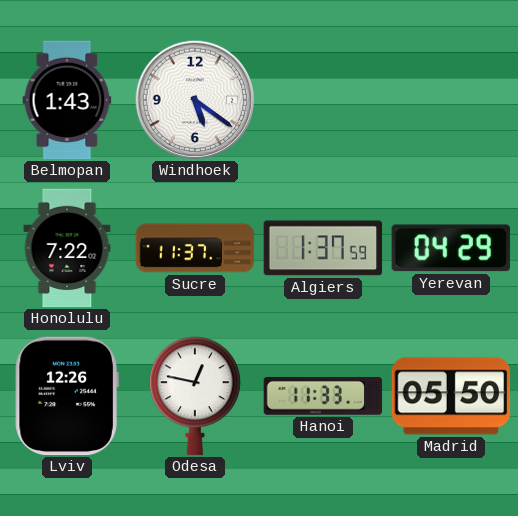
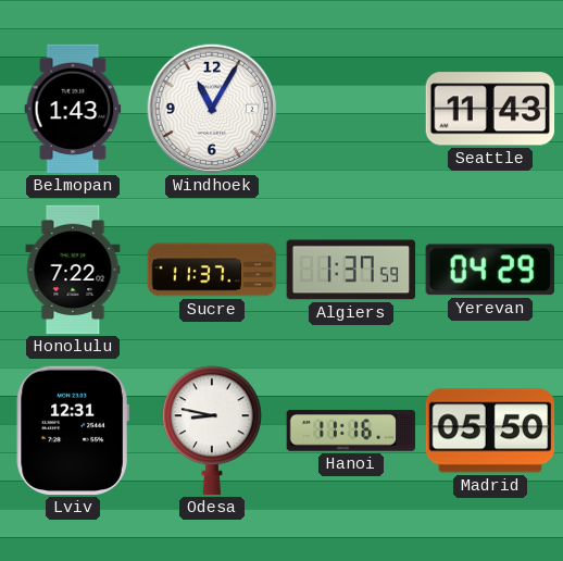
Windhoek: 5:21 -> 11:05 (212, 109)
Seattle: none -> 11:43 (490, 109)
Lviv: 12:26 -> 12:31 (73, 431)
Odesa: 12:47 -> 8:47 (212, 431)
Hanoi: 11:33 -> 11:16 (351, 431)
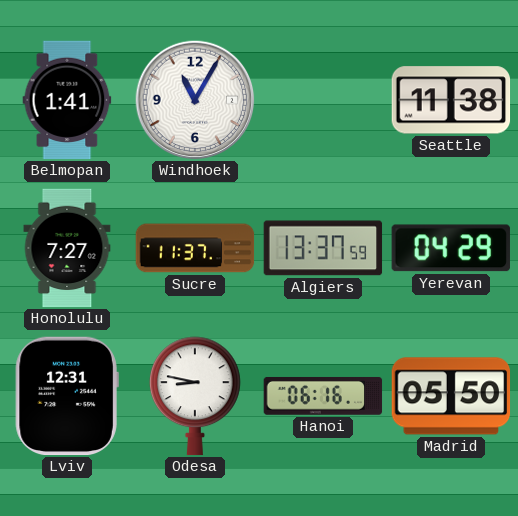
Belmopan: 1:43 -> 1:41 (67, 100)
Seattle: 11:43 -> 11:38 (451, 100)
Honolulu: 7:22 -> 7:27 (67, 248)
Algiers: 1:37 -> 13:37 (323, 248)
Hanoi: 11:16 -> 06:16 (323, 396)
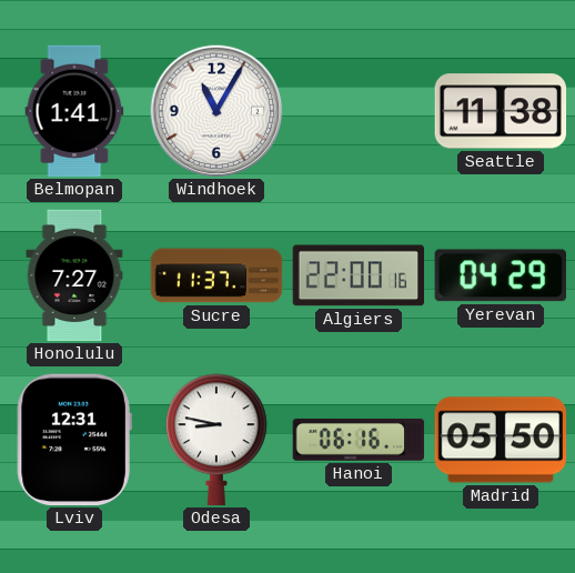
Algiers: 13:37 -> 22:00 (359, 275)
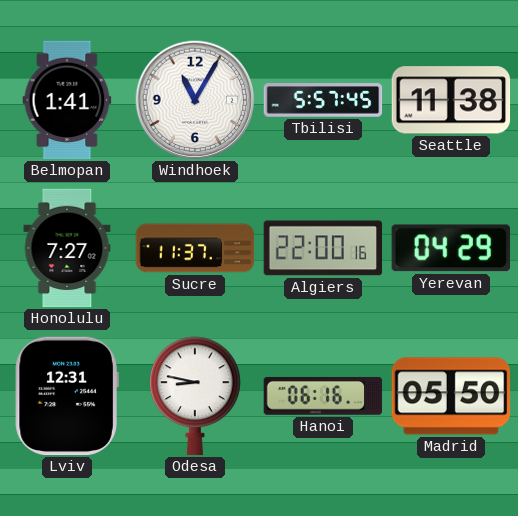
Tbilisi: none -> 5:57 (323, 100)
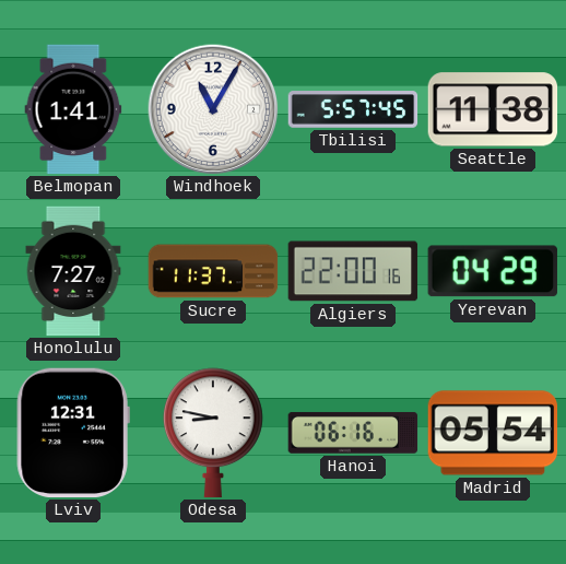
Madrid: 05:50 -> 05:54 (493, 433)
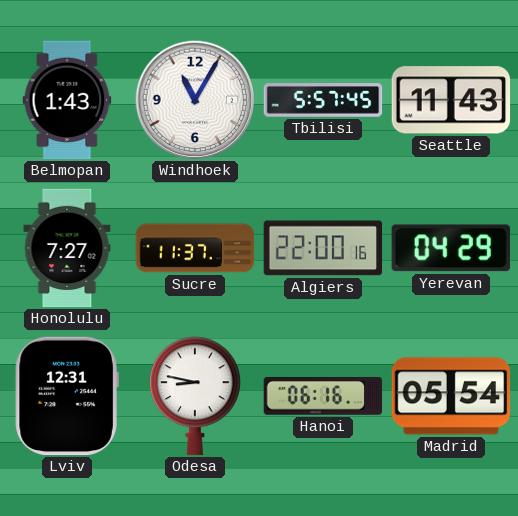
Belmopan: 1:41 -> 1:43 (67, 100)
Seattle: 11:38 -> 11:43 (451, 100)
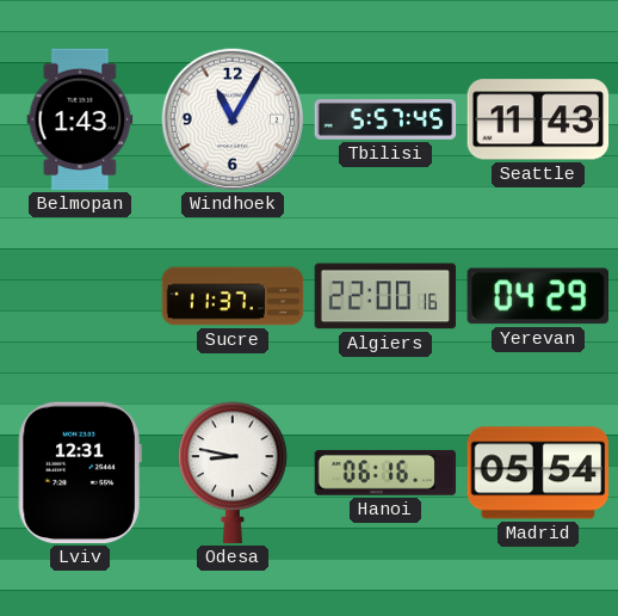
Honolulu: 7:27 -> none (67, 248)
